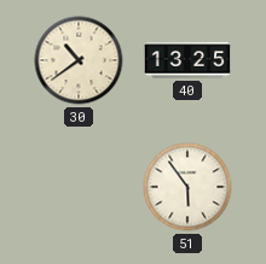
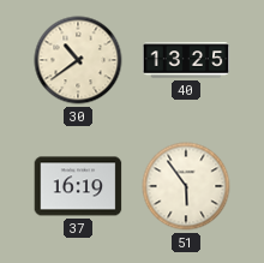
37: none -> 16:19 (78, 186)
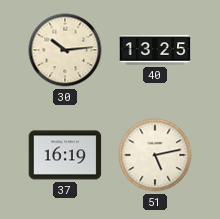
30: 10:39 -> 10:14 (65, 50)
51: 5:54 -> 5:13 (155, 155)
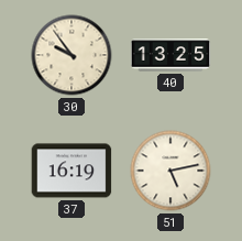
30: 10:14 -> 9:54 (71, 55)
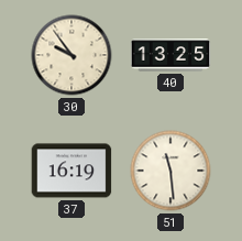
51: 5:13 -> 11:29 (170, 171)
